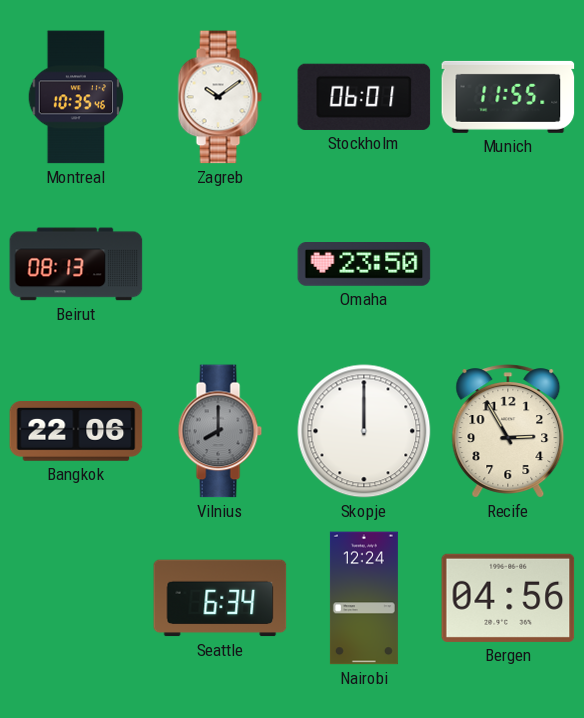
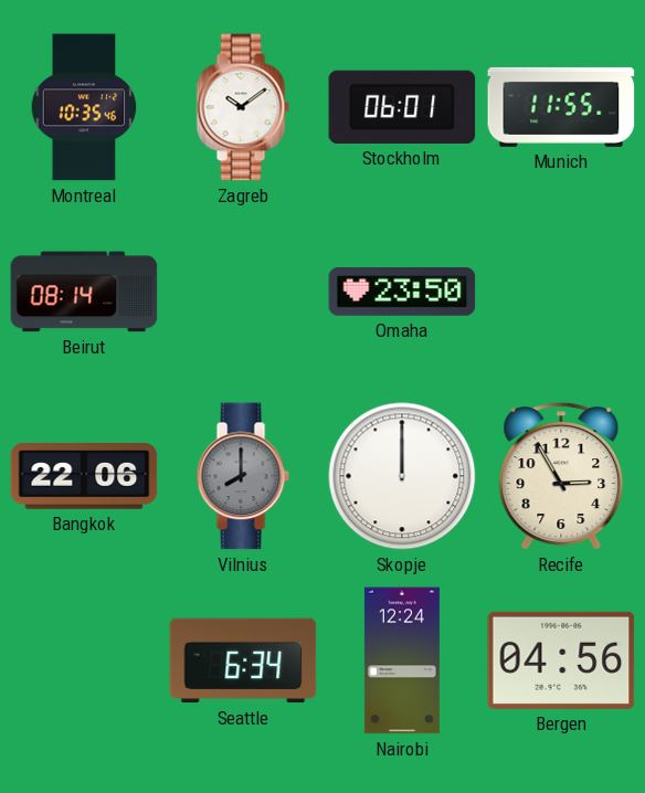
Beirut: 08:13 -> 08:14 (84, 292)
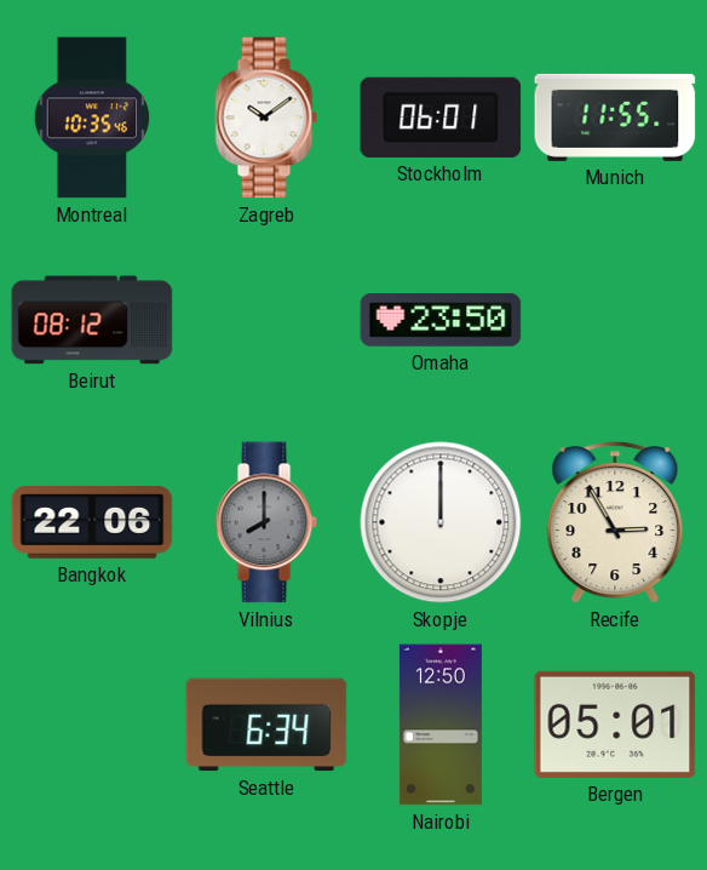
Beirut: 08:14 -> 08:12 (92, 320)
Nairobi: 12:24 -> 12:50 (441, 725)
Bergen: 04:56 -> 05:01 (615, 725)
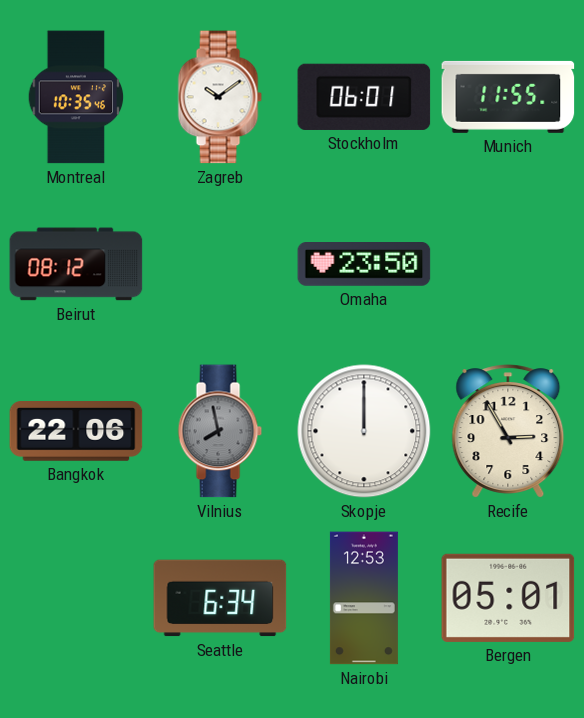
Vilnius: 8:00 -> 7:58 (220, 431)
Nairobi: 12:50 -> 12:53 (364, 598)
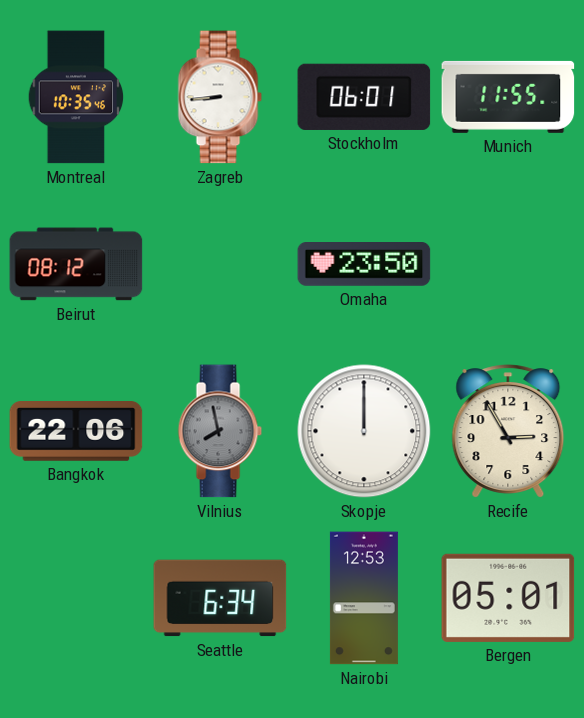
Zagreb: 10:09 -> 8:44 (220, 97)
